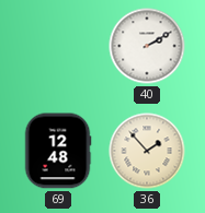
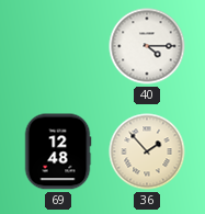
40: 2:10 -> 4:15 (147, 46)
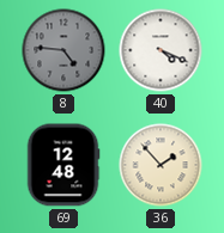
8: none -> 4:46 (63, 50)
40: 4:15 -> 4:19 (161, 50)
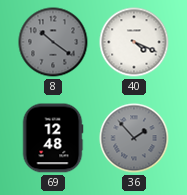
8: 4:46 -> 10:21 (53, 42)
36 dial: cream -> grey (134, 138)
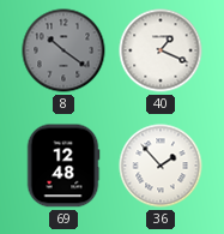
40: 4:19 -> 1:19 (161, 50)
36 dial: grey -> white (161, 166)
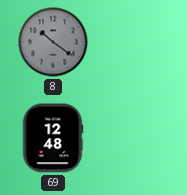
40: 1:19 -> none (161, 50)
36: 1:53 -> none (161, 166)
